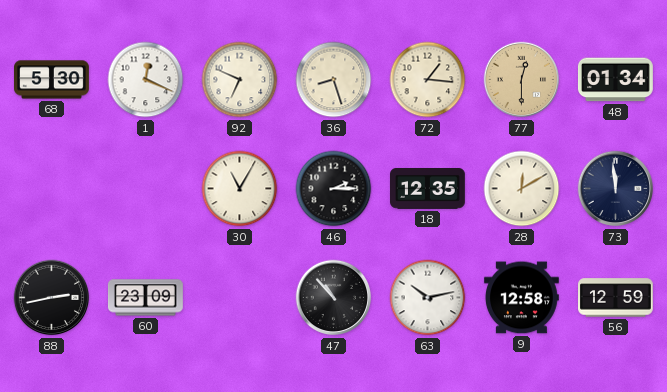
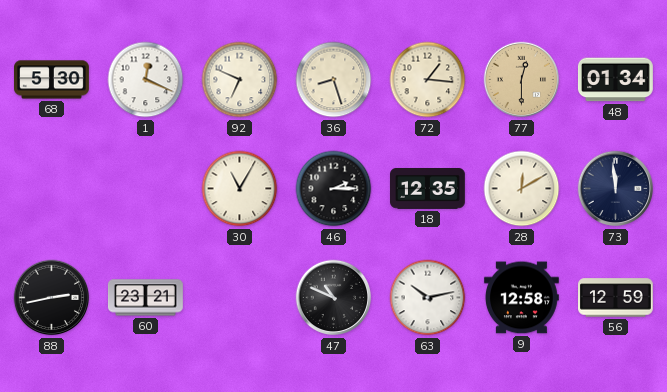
60: 23:09 -> 23:21 (145, 298)
47: 10:53 -> 10:49 (334, 298)
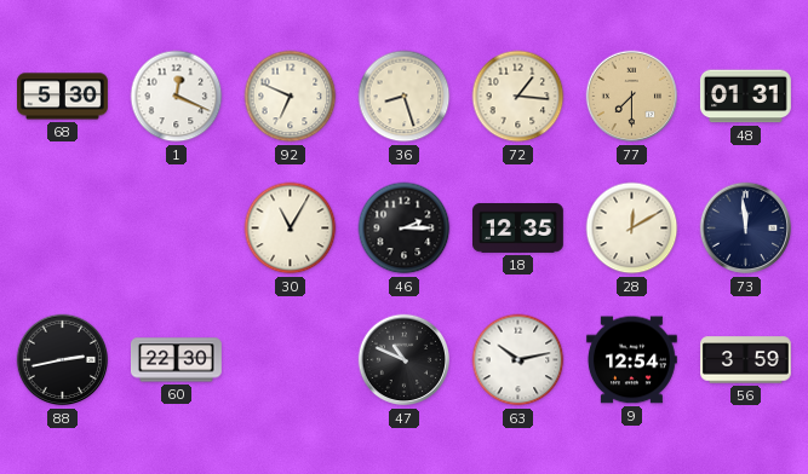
77: 12:30 -> 7:30 (632, 97)
48: 01:34 -> 01:31 (745, 97)
60: 23:21 -> 22:30 (176, 360)
9: 12:58 -> 12:54 (631, 360)
56: 12:59 -> 3:59 (746, 360)
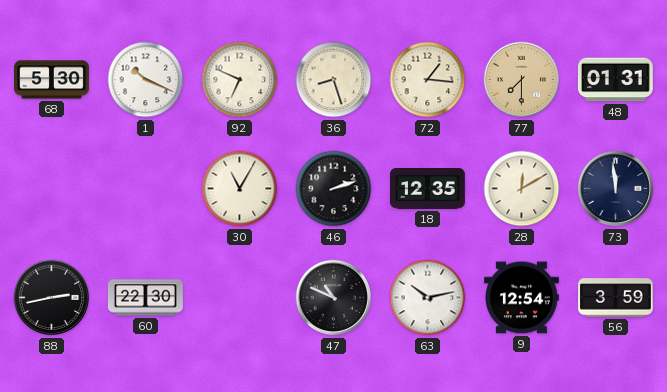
1: 12:19 -> 10:19 (146, 80)
46: 2:15 -> 2:12 (334, 189)
